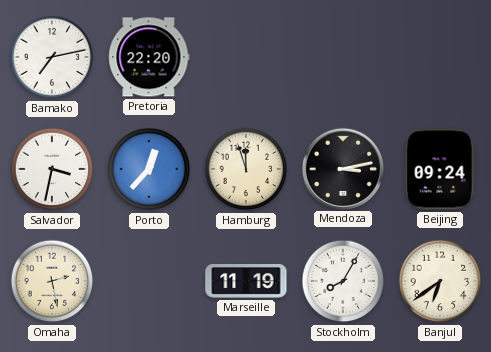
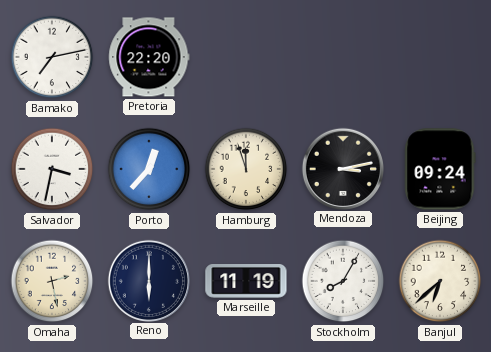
Reno: none -> 6:00 (148, 280)
Banjul: 6:39 -> 6:38 (440, 281)
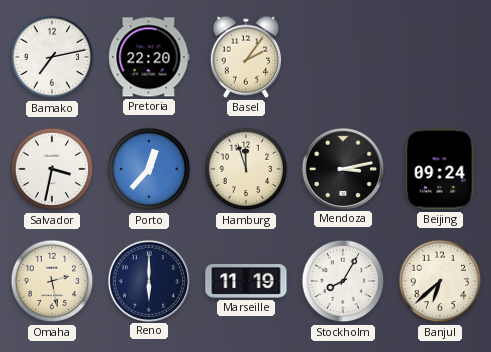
Basel: none -> 2:06 (246, 57)
